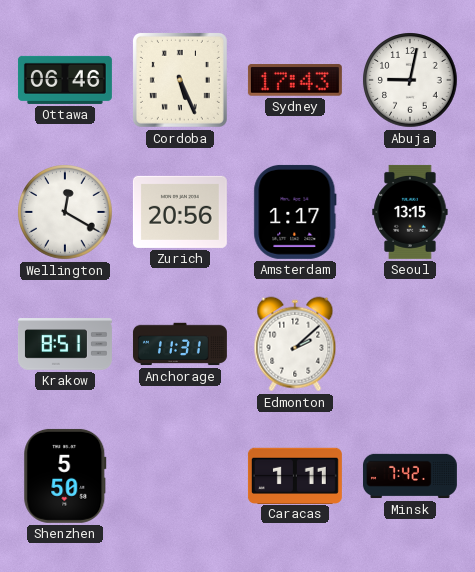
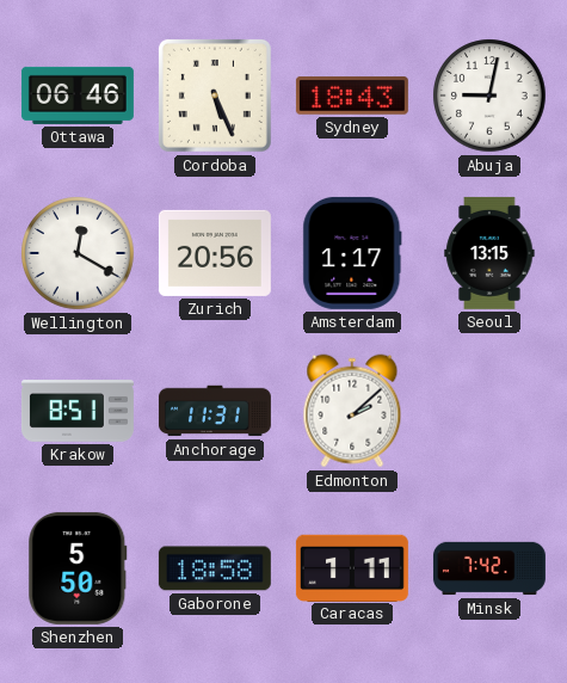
Sydney: 17:43 -> 18:43 (352, 96)
Gaborone: none -> 18:58 (215, 568)
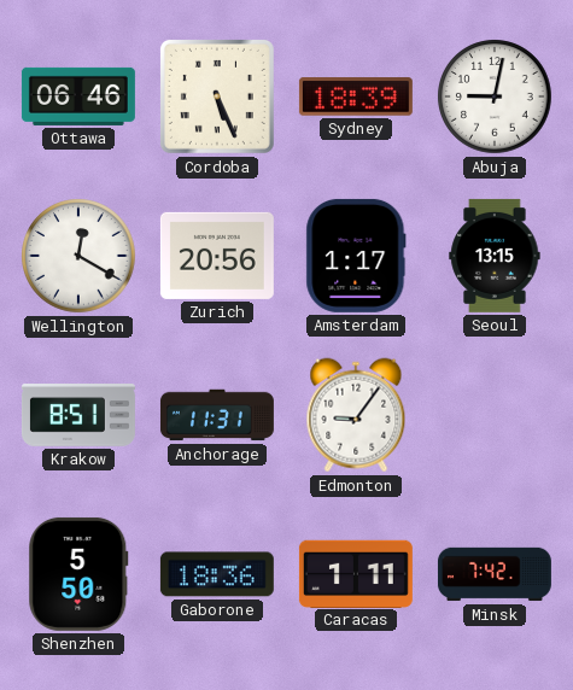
Sydney: 18:43 -> 18:39 (356, 97)
Edmonton: 2:08 -> 9:06 (356, 415)
Gaborone: 18:58 -> 18:36 (217, 574)
